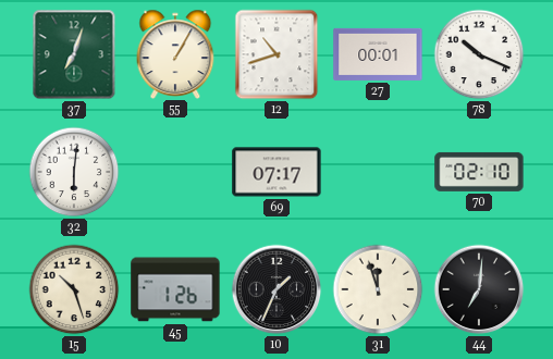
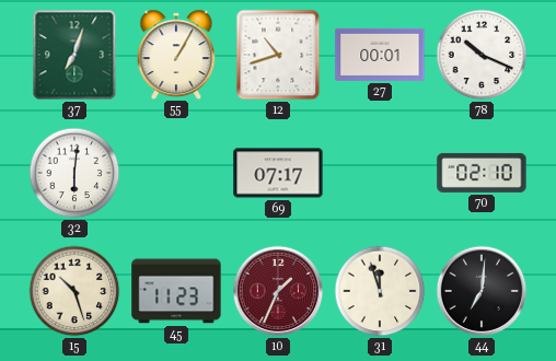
45: 1:26 -> 11:23 (176, 291)
10 dial: black -> burgundy (278, 291)
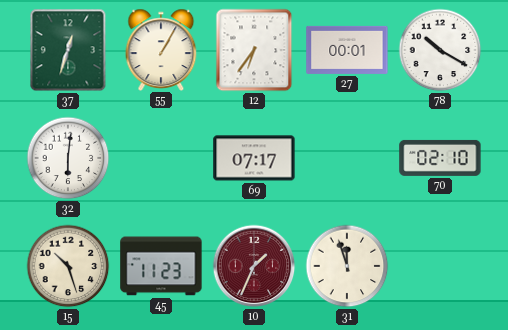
37: 7:03 -> 12:33 (68, 50)
12: 10:42 -> 6:36 (254, 50)
78: 10:19 -> 10:20 (440, 50)
44: 7:01 -> none (482, 291)
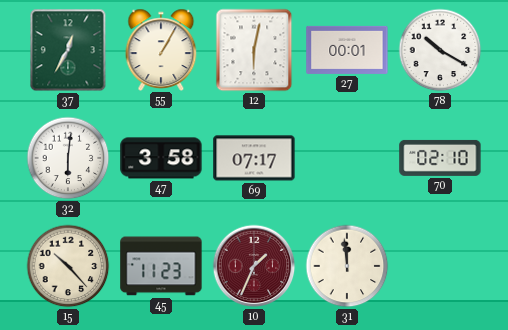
37: 12:33 -> 12:35 (68, 50)
12: 6:36 -> 6:02 (254, 50)
47: none -> 3:58 (161, 158)
15: 10:27 -> 10:23 (68, 266)
31: 11:57 -> 11:59 (347, 266)
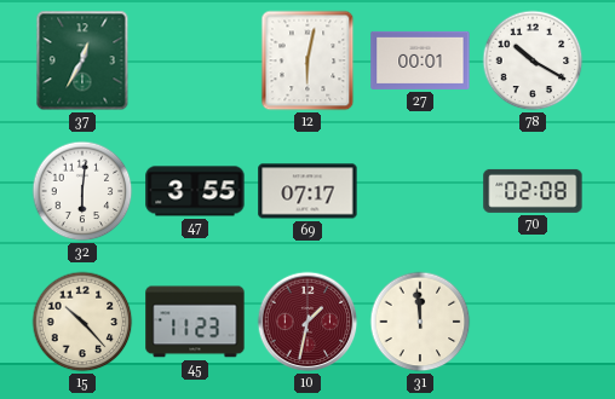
55: 1:05 -> none (161, 49)
47: 3:58 -> 3:55 (195, 191)
70: 02:10 -> 02:08 (533, 191)
10: 1:34 -> 1:32 (307, 322)
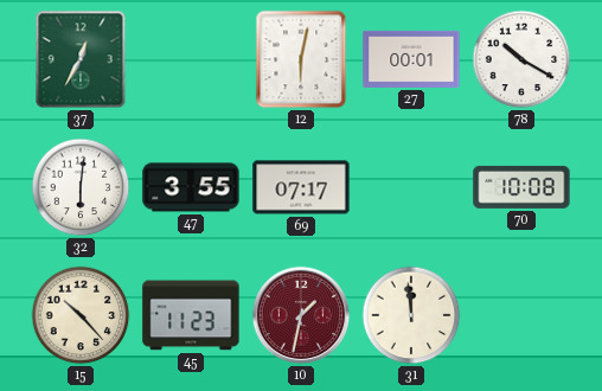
70: 02:08 -> 10:08 (521, 187)
